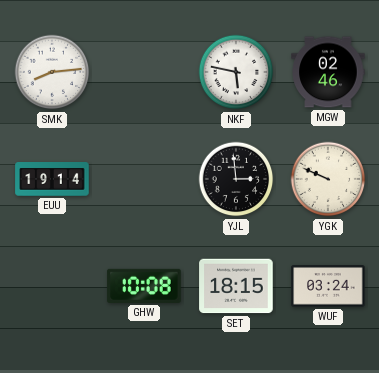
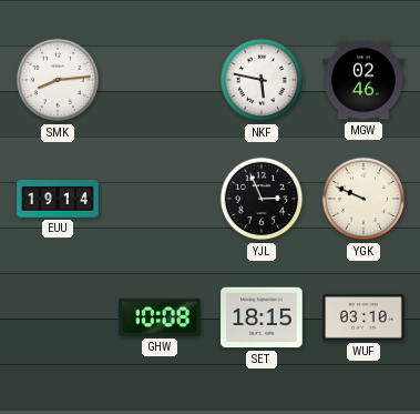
YJL: 2:59 -> 2:56 (262, 199)
WUF: 03:24 -> 03:10 (363, 317)
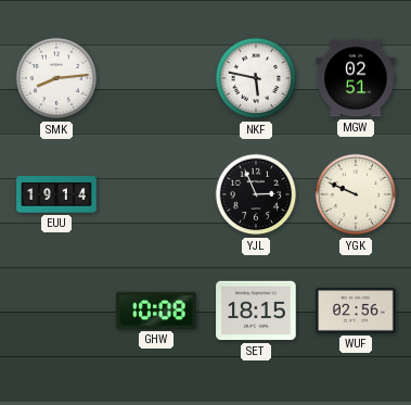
MGW: 02:46 -> 02:51 (356, 78)
WUF: 03:10 -> 02:56 (356, 311)
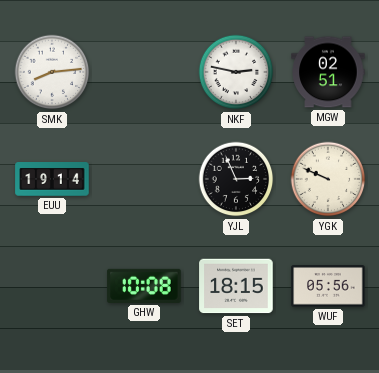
NKF: 5:47 -> 2:47 (236, 72)
WUF: 02:56 -> 05:56 (328, 286)
